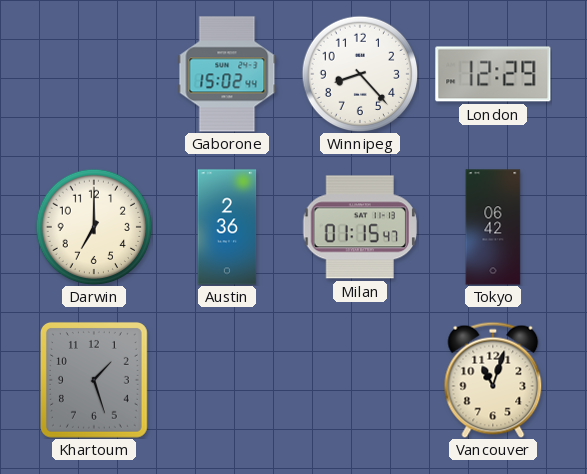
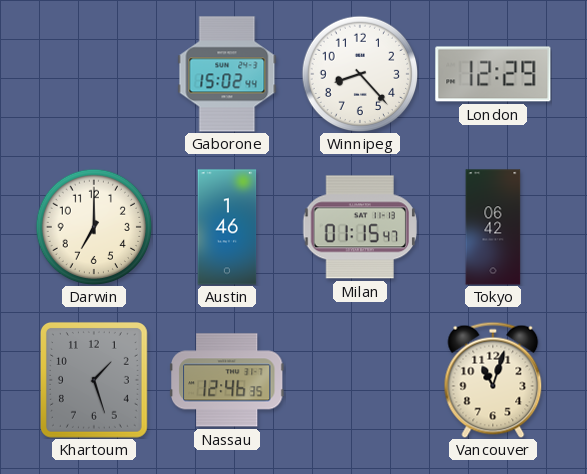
Austin: 2:36 -> 1:46 (227, 227)
Nassau: none -> 12:46 (228, 380)
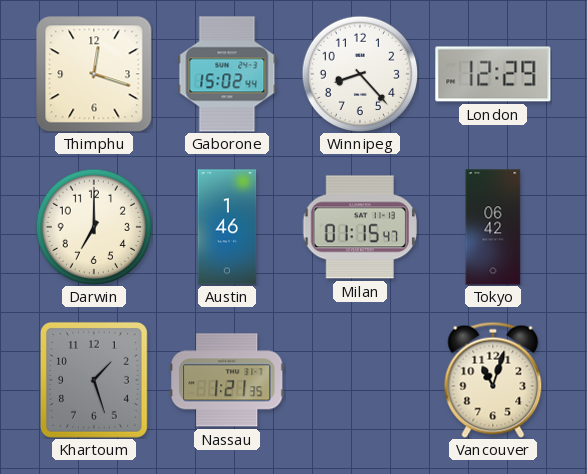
Thimphu: none -> 12:18 (94, 74)
Nassau: 12:46 -> 1:21 (228, 380)
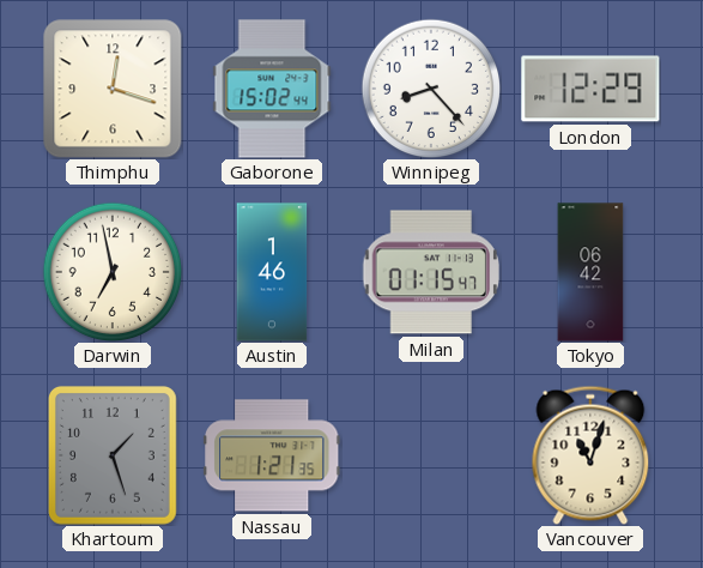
Darwin: 7:00 -> 6:58 (113, 272)
